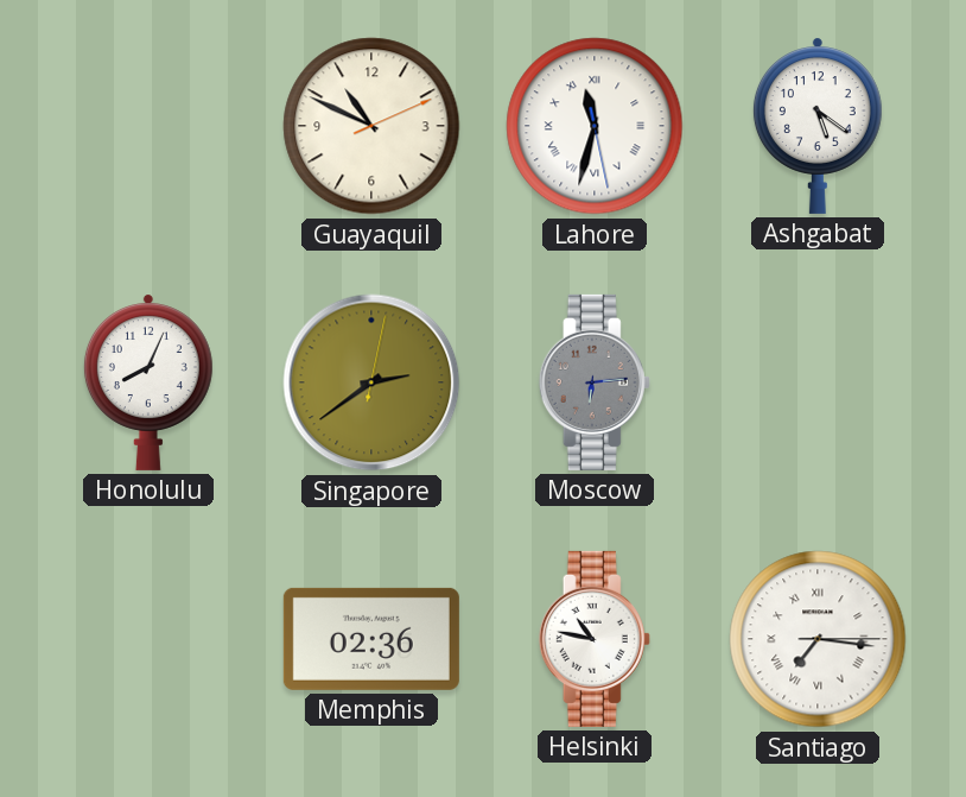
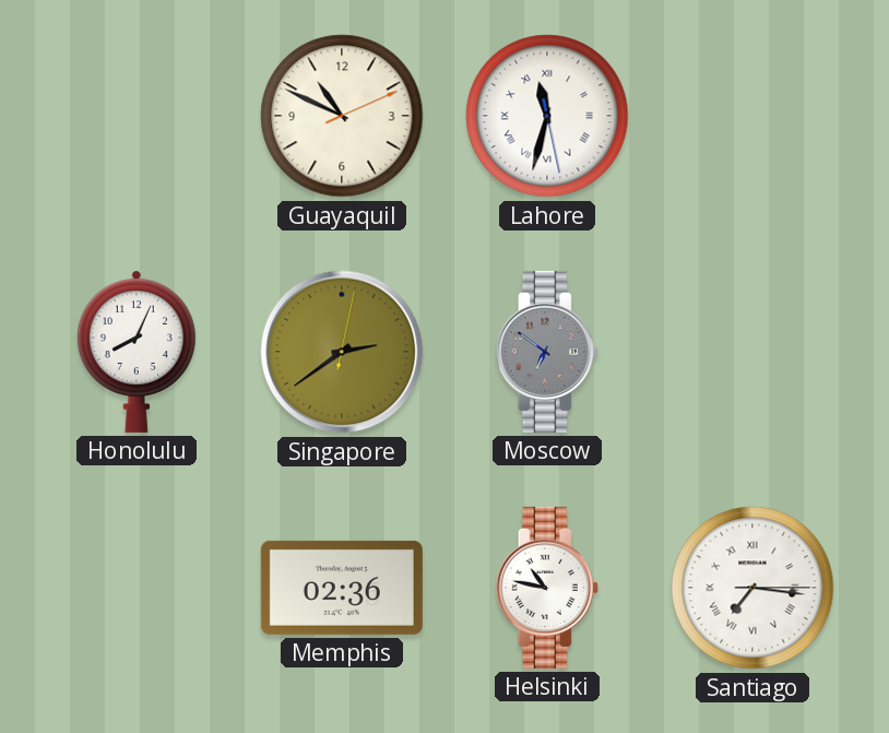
Ashgabat: 5:21 -> none (818, 126)
Moscow: 6:14 -> 6:51 (547, 352)
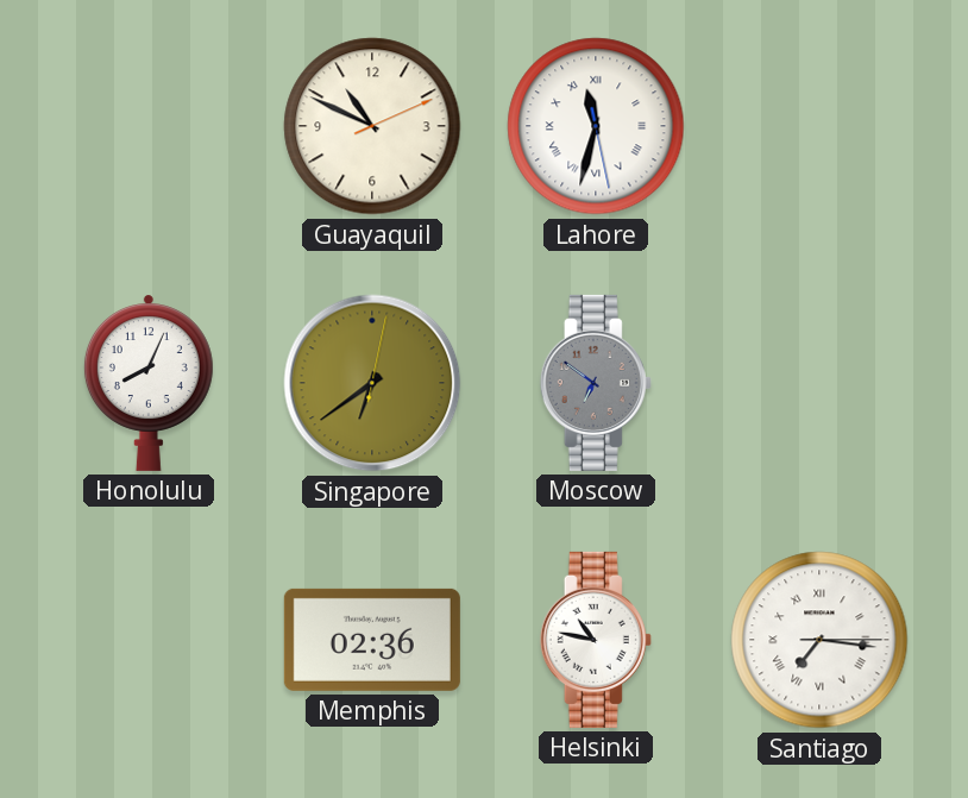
Singapore: 2:39 -> 6:39 (372, 383)
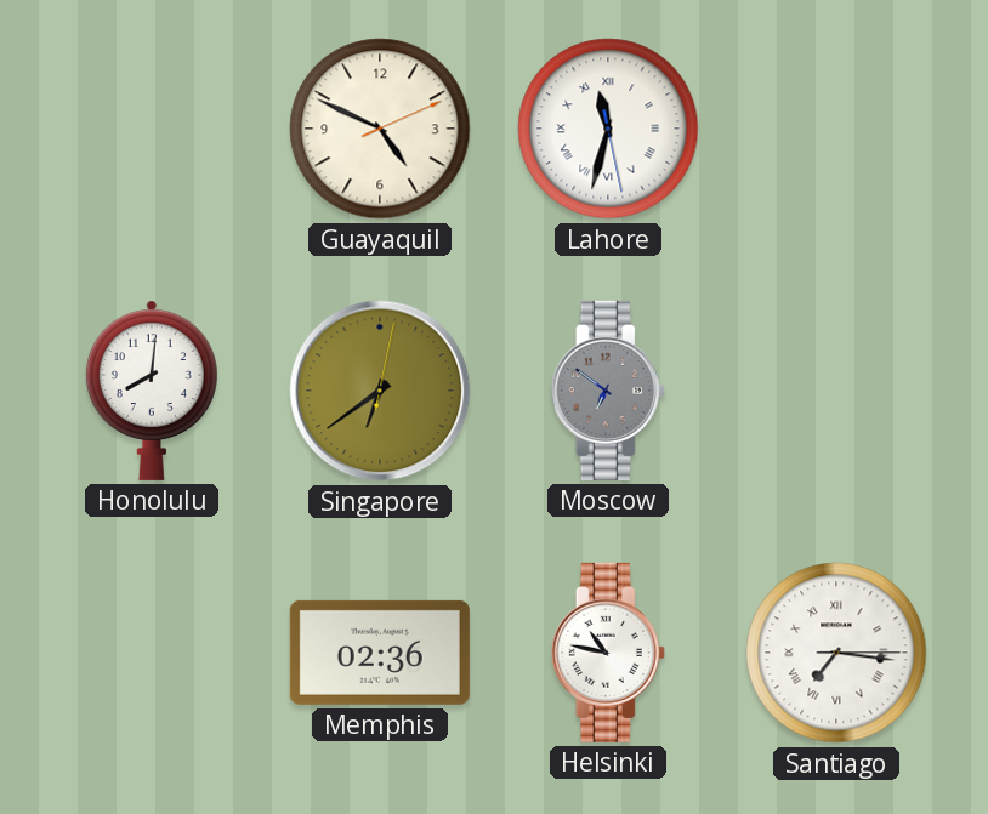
Guayaquil: 10:49 -> 4:49 (380, 129)
Honolulu: 8:04 -> 8:01 (152, 391)
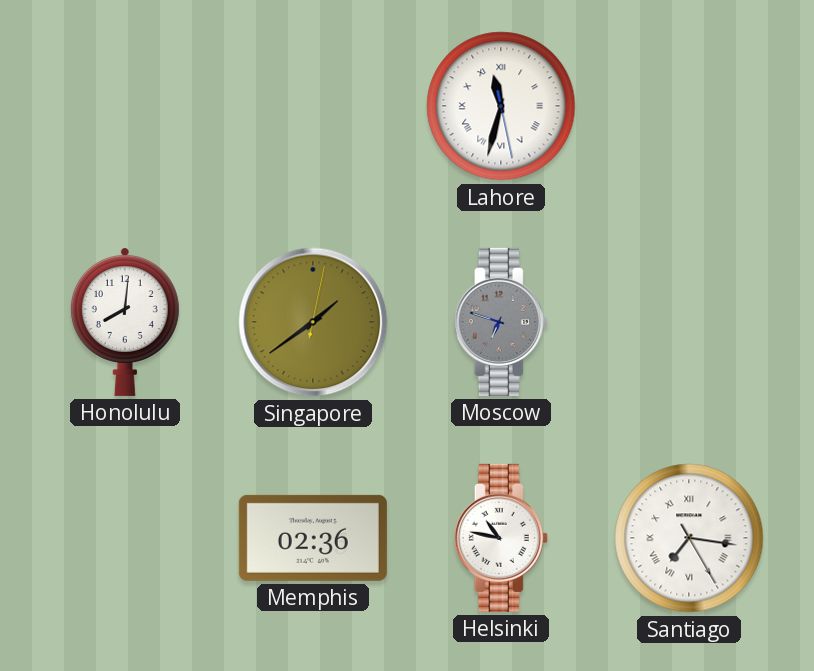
Guayaquil: 4:49 -> none (380, 129)
Singapore: 6:39 -> 1:39 (313, 322)
Moscow: 6:51 -> 6:48 (501, 322)
Santiago: 7:16:15 -> 7:16:25 (689, 538)
